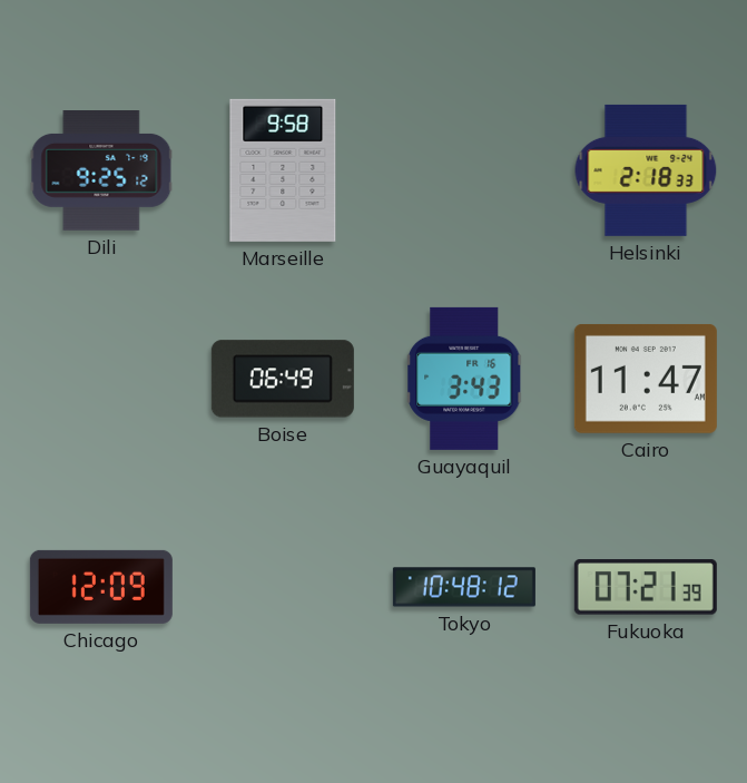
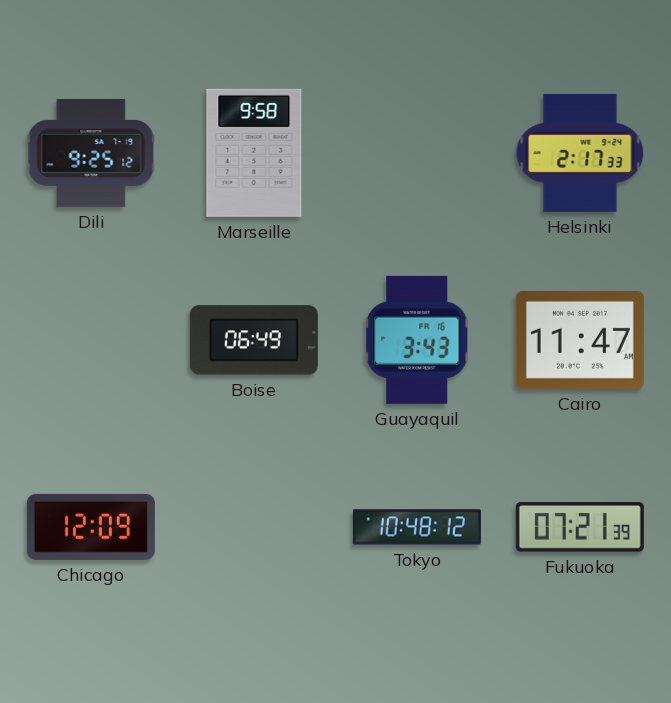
Helsinki: 2:18 -> 2:17 (580, 153)
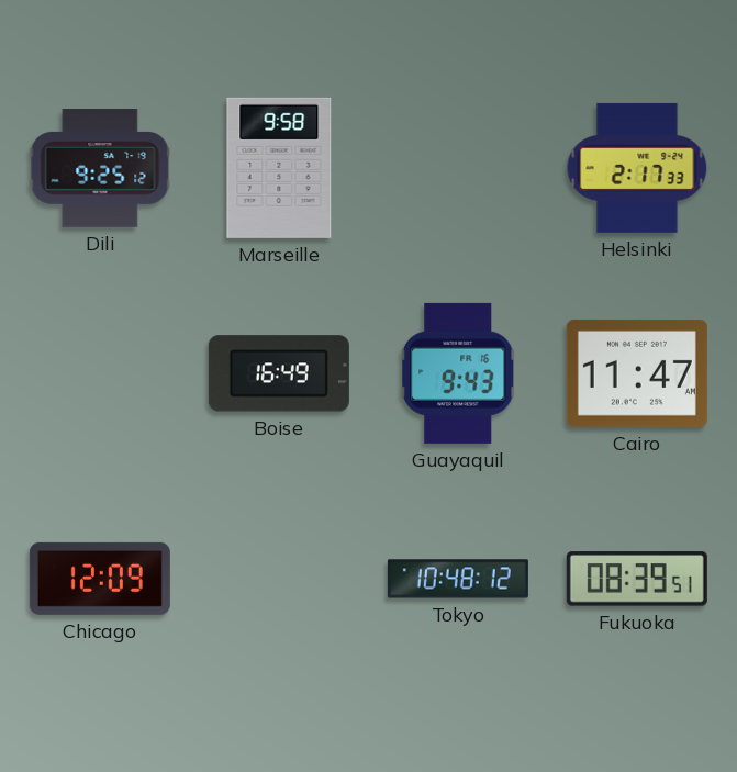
Boise: 06:49 -> 16:49 (279, 373)
Guayaquil: 3:43 -> 9:43 (459, 373)
Fukuoka: 07:21 -> 08:39 (637, 579)
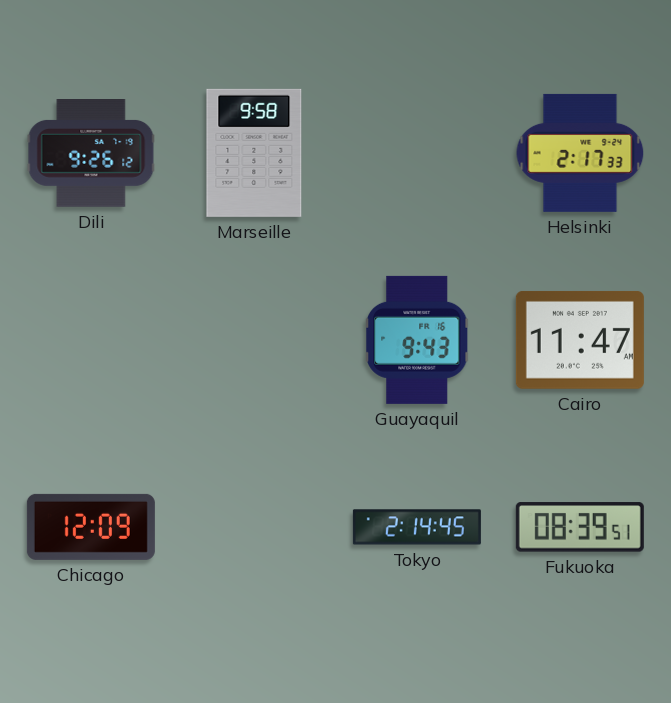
Dili: 9:25 -> 9:26 (91, 154)
Boise: 16:49 -> none (279, 373)
Tokyo: 10:48 -> 2:14 (417, 527)
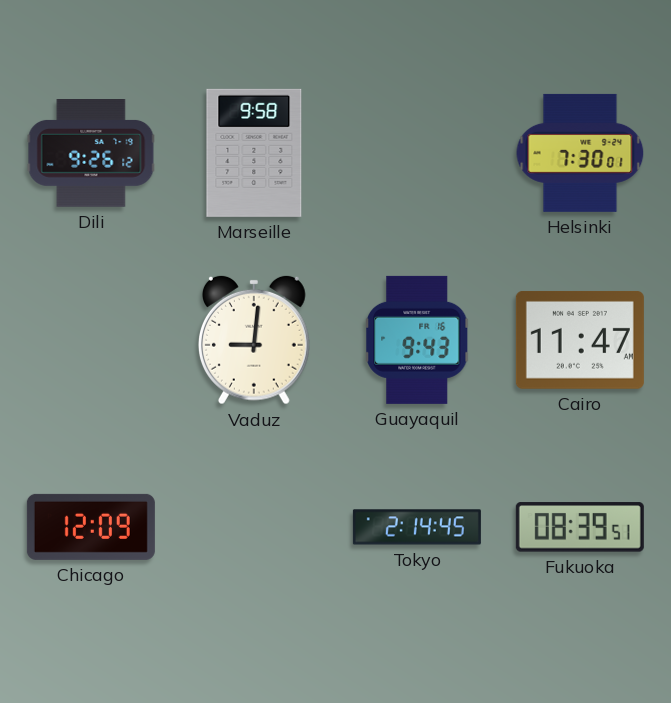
Helsinki: 2:17 -> 7:30 (580, 153)
Vaduz: none -> 9:01 (254, 340)
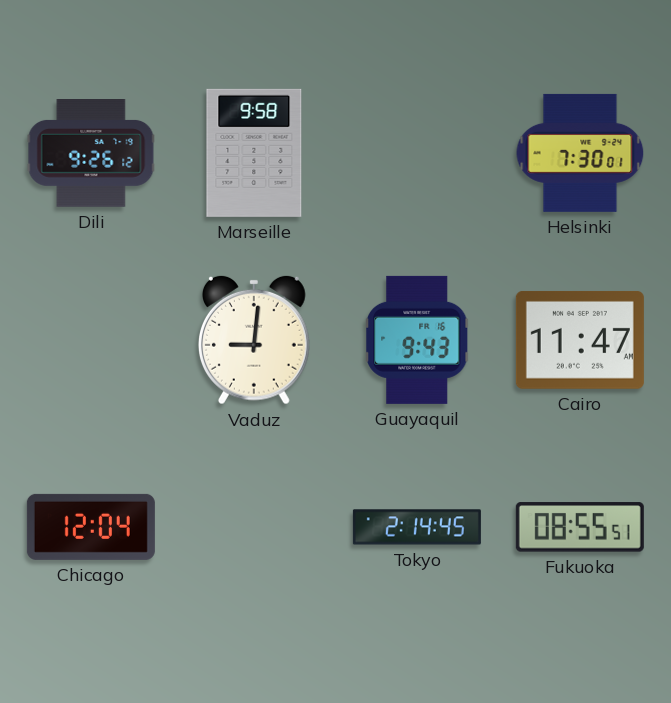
Chicago: 12:09 -> 12:04 (91, 527)
Fukuoka: 08:39 -> 08:55 (580, 527)
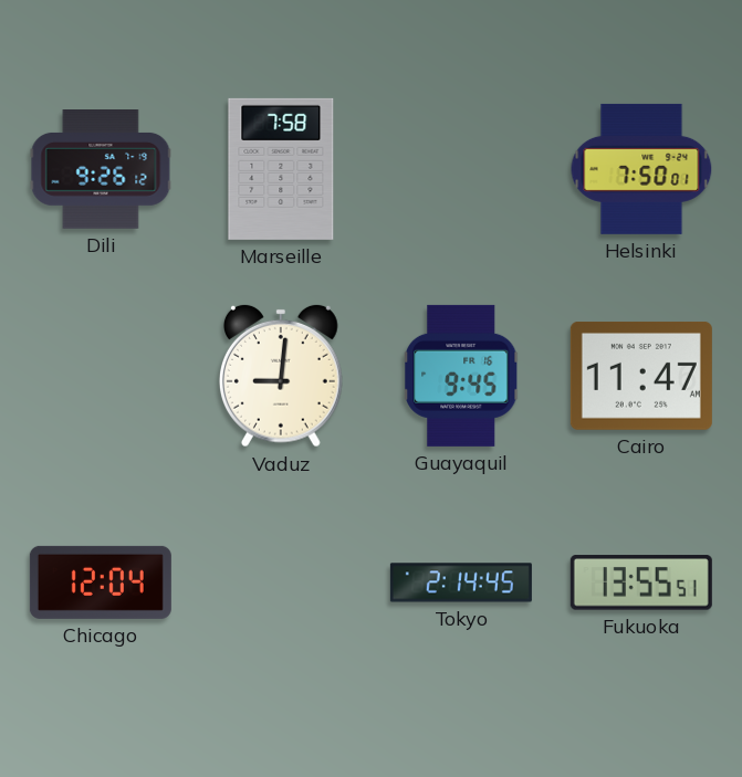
Marseille: 9:58 -> 7:58 (281, 169)
Helsinki: 7:30 -> 7:50 (641, 169)
Guayaquil: 9:43 -> 9:45 (462, 376)
Fukuoka: 08:55 -> 13:55 (641, 582)
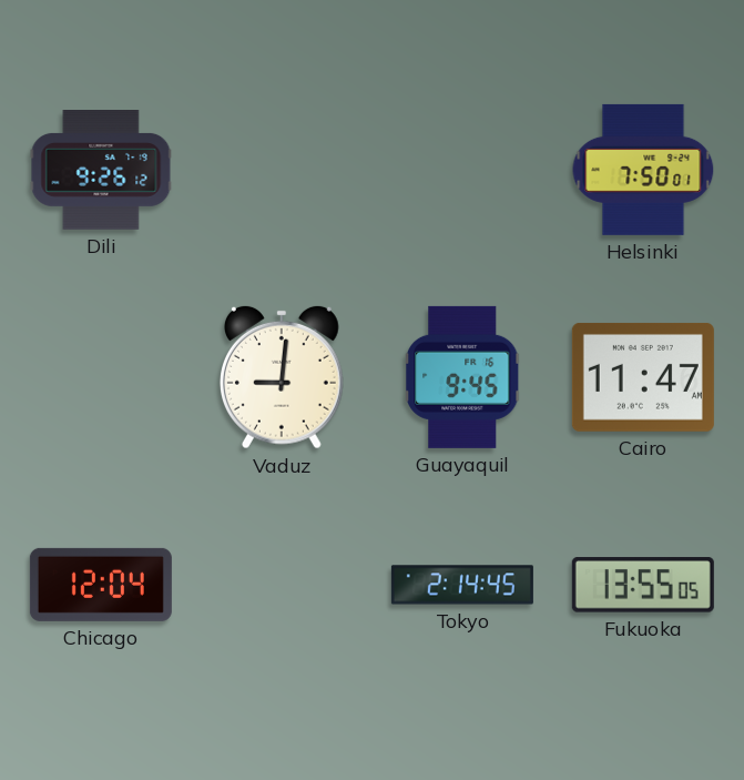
Marseille: 7:58 -> none (281, 169)
Fukuoka: 13:55:51 -> 13:55:05 (643, 585)
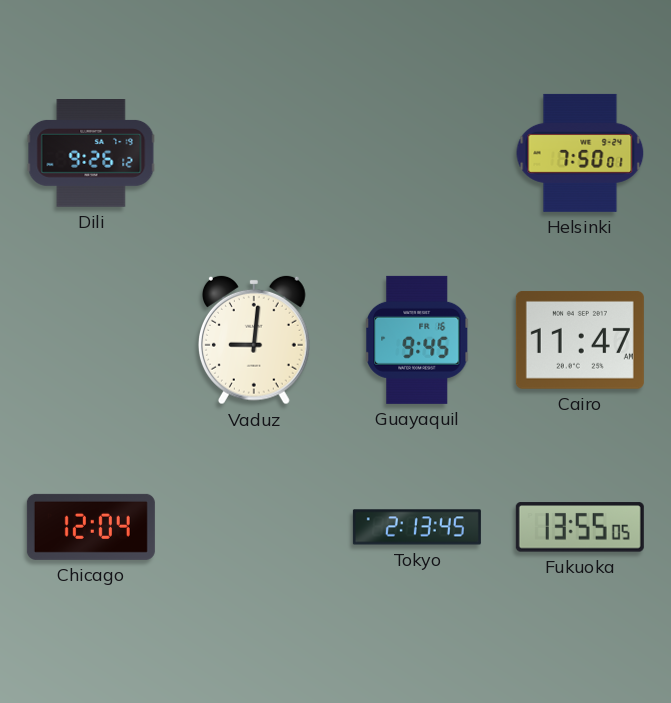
Tokyo: 2:14 -> 2:13 (417, 527)
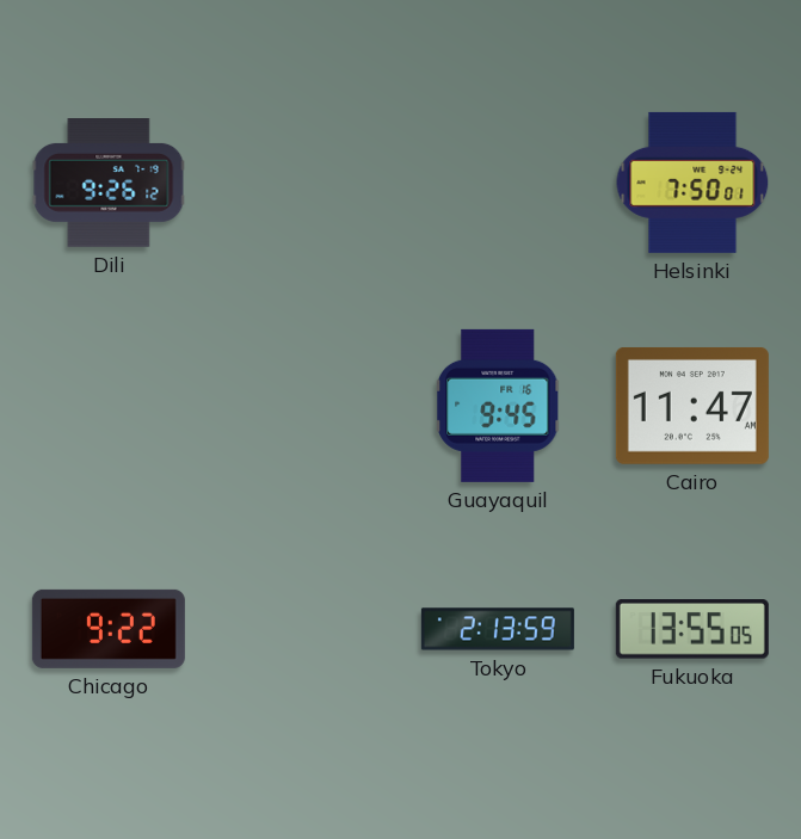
Vaduz: 9:01 -> none (254, 340)
Chicago: 12:04 -> 9:22 (109, 629)
Tokyo: 2:13:45 -> 2:13:59 (498, 629)
